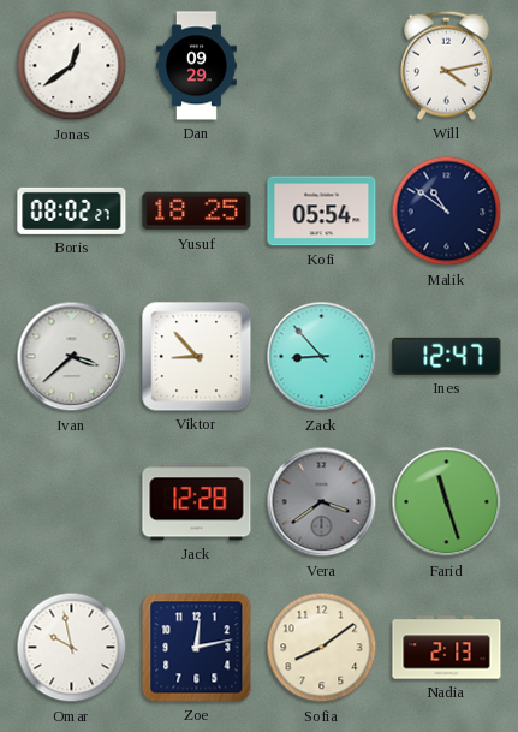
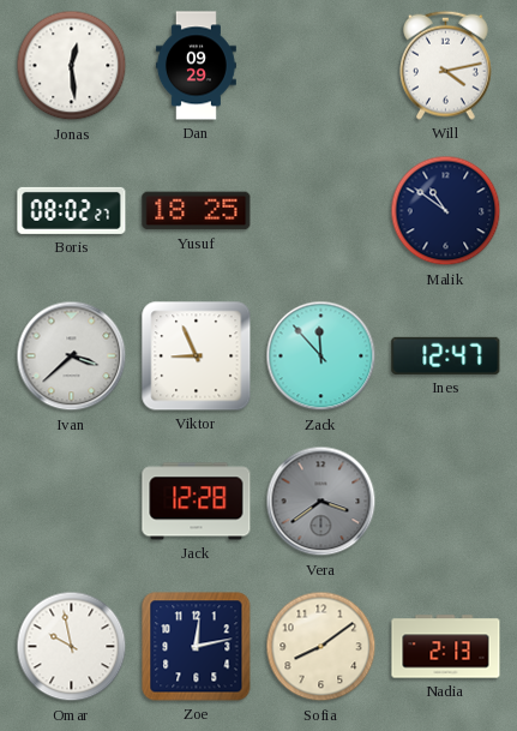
Jonas: 12:39 -> 12:29 (72, 66)
Kofi: 05:54 -> none (322, 212)
Viktor: 8:53 -> 8:56 (197, 356)
Zack: 8:53 -> 11:53 (321, 356)
Farid: 11:27 -> none (447, 502)
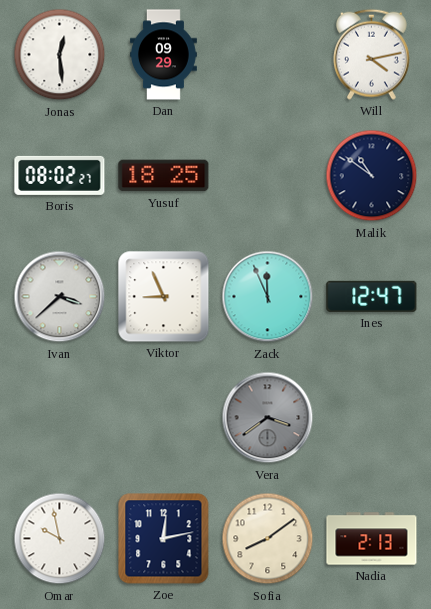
Zack: 11:53 -> 11:56 (268, 297)
Jack: 12:28 -> none (197, 502)
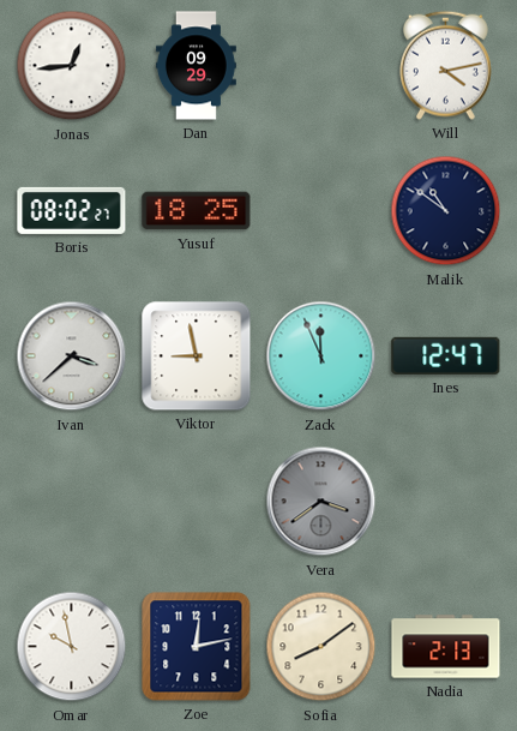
Jonas: 12:29 -> 12:44 (72, 66)
Viktor: 8:56 -> 8:58 (197, 356)
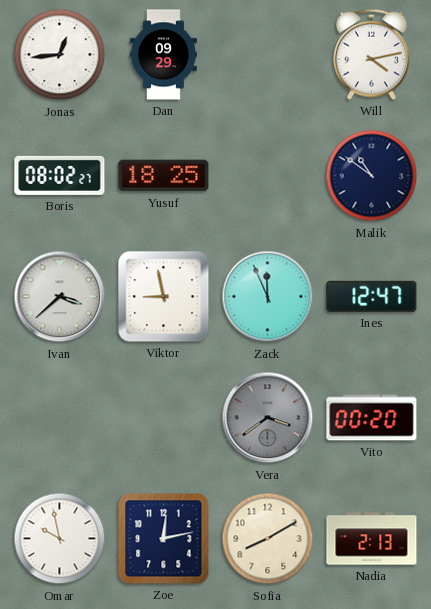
Vito: none -> 00:20 (372, 418)
Sofia: 8:09 -> 8:10 (268, 539)
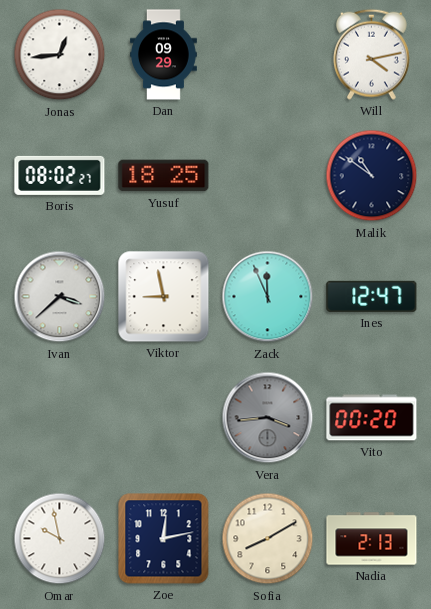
Vera: 3:39 -> 3:44 (268, 418)
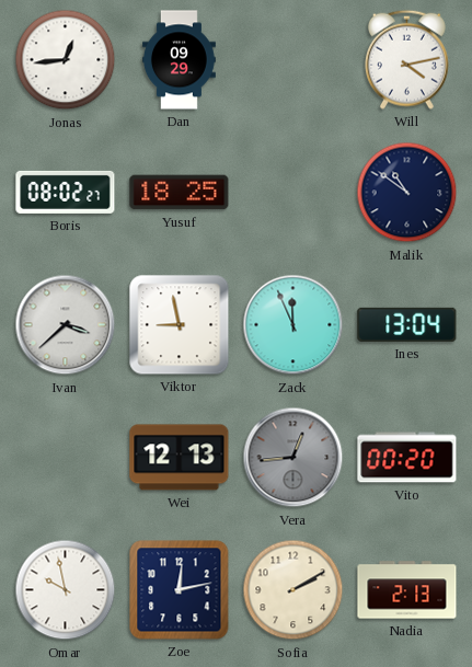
Ines: 12:47 -> 13:04 (407, 324)
Wei: none -> 12:13 (180, 458)
Vera: 3:44 -> 12:44 (293, 458)
Sofia: 8:10 -> 2:10 (293, 590)
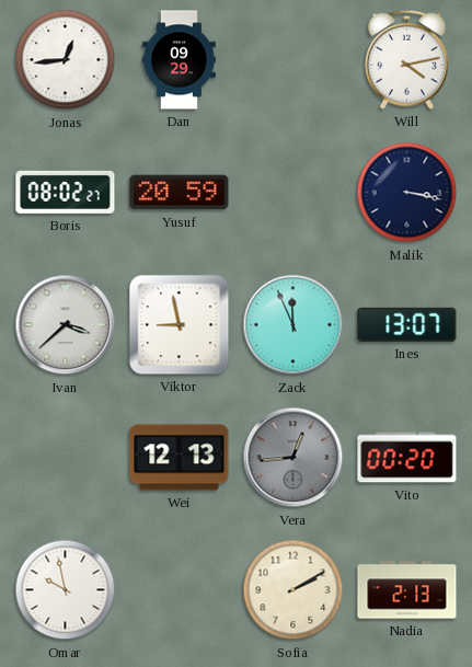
Yusuf: 18:25 -> 20:59 (180, 193)
Malik: 10:51 -> 3:17 (407, 193)
Ines: 13:04 -> 13:07 (407, 324)
Zoe: 12:13 -> none (180, 590)
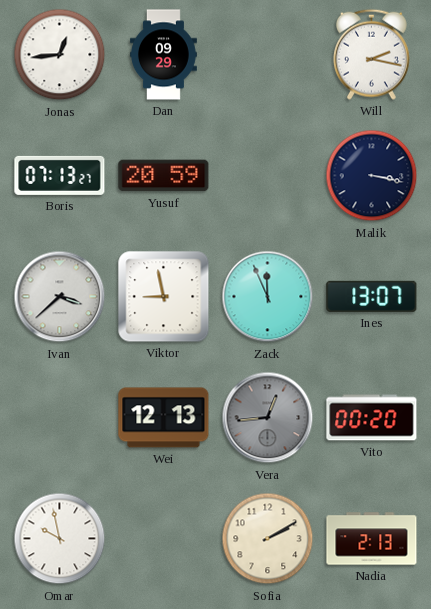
Will: 4:13 -> 2:17 (371, 54)
Boris: 08:02 -> 07:13 (60, 175)
